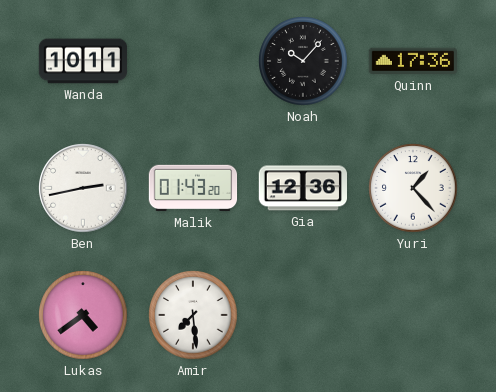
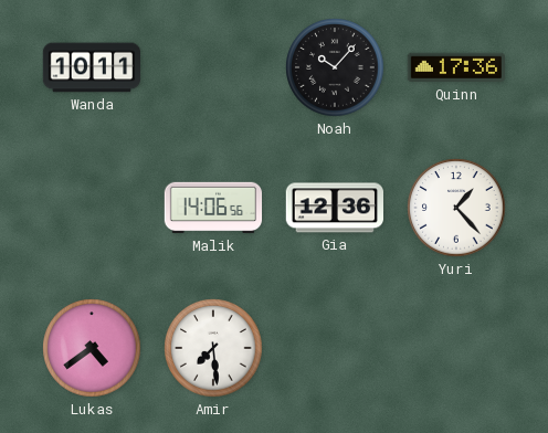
Ben: 2:43 -> none (83, 188)
Malik: 01:43 -> 14:06 (213, 208)
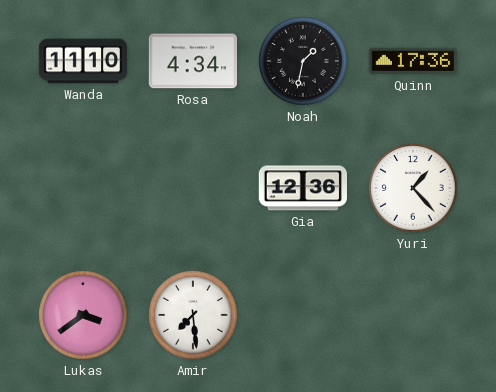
Wanda: 10:11 -> 11:10 (83, 61)
Rosa: none -> 4:34 (192, 61)
Noah: 10:07 -> 1:32 (303, 61)
Malik: 14:06 -> none (213, 208)
Lukas: 4:39 -> 3:39 (83, 315)
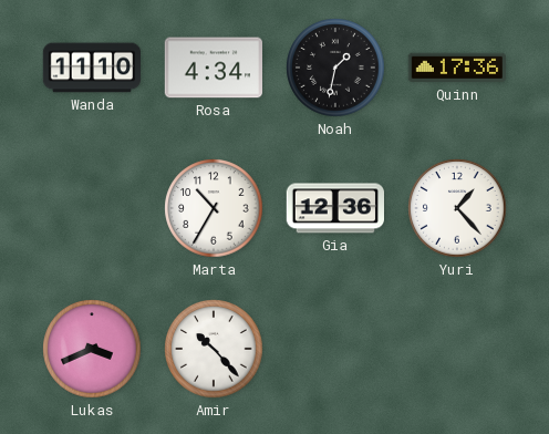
Marta: none -> 10:35 (214, 208)
Lukas: 3:39 -> 3:41 (92, 349)
Amir: 7:29 -> 10:23 (214, 349)
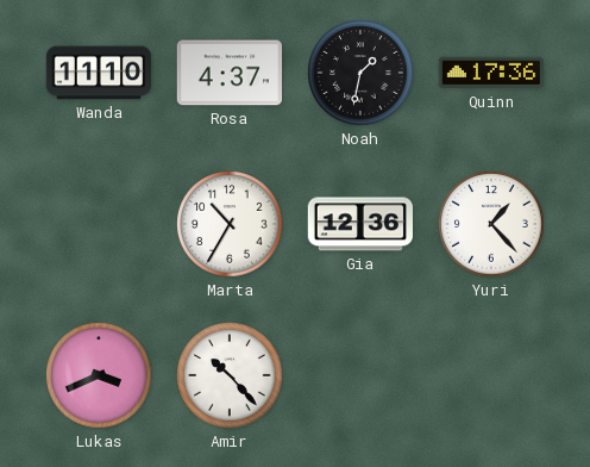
Rosa: 4:34 -> 4:37 (228, 73)
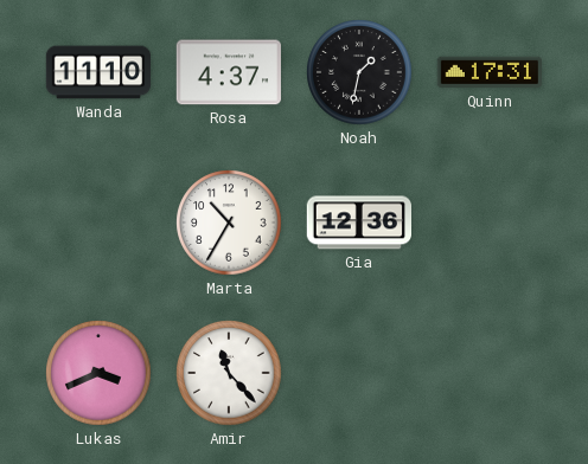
Quinn: 17:36 -> 17:31 (488, 72)
Yuri: 1:23 -> none (491, 224)
Amir: 10:23 -> 11:23 (229, 373)
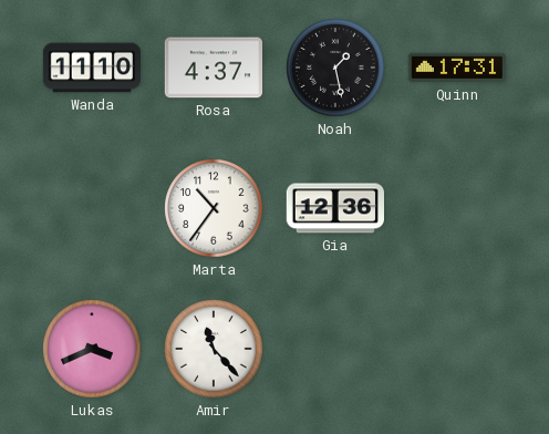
Noah: 1:32 -> 1:28 (335, 68)
Marta: 10:35 -> 10:36 (214, 208)
